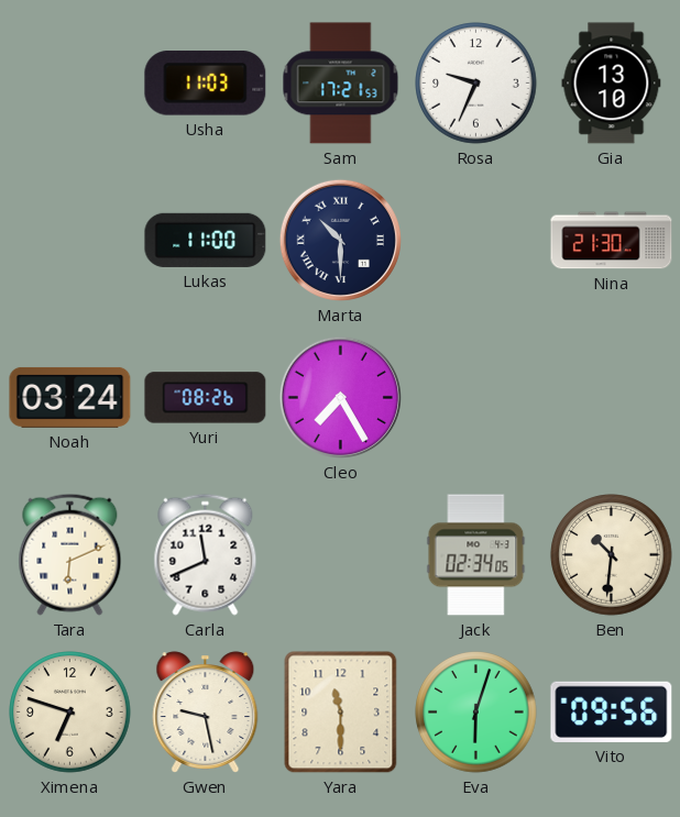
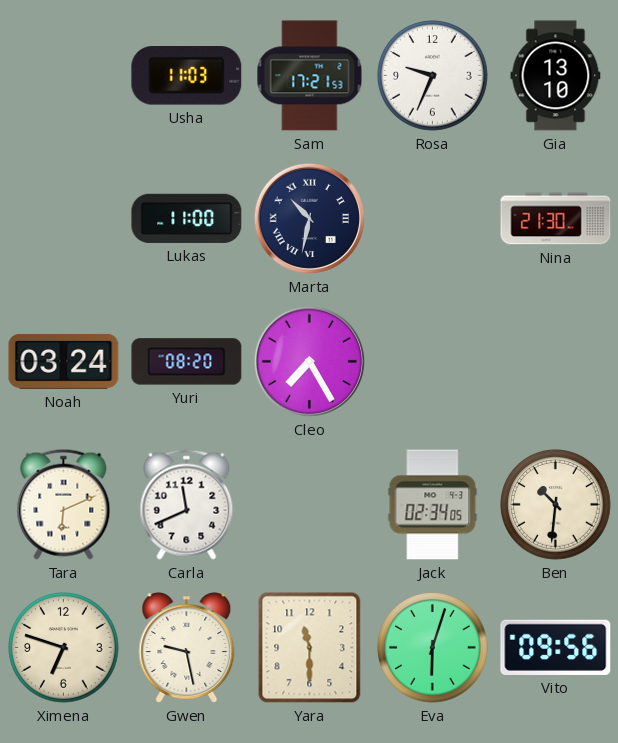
Marta: 10:30 -> 10:32 (309, 218)
Yuri: 08:26 -> 08:20 (187, 362)
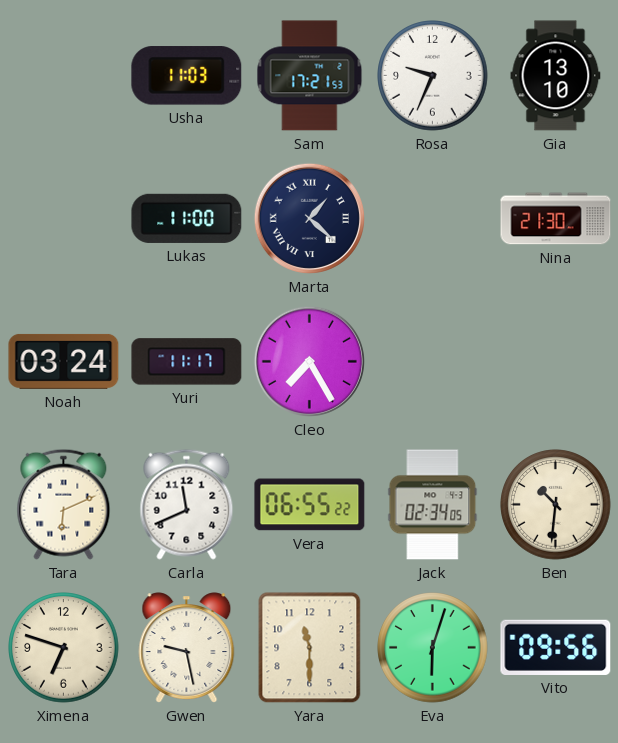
Marta: 10:32 -> 1:22 (309, 218)
Yuri: 08:20 -> 11:17 (187, 362)
Vera: none -> 06:55 (310, 505)
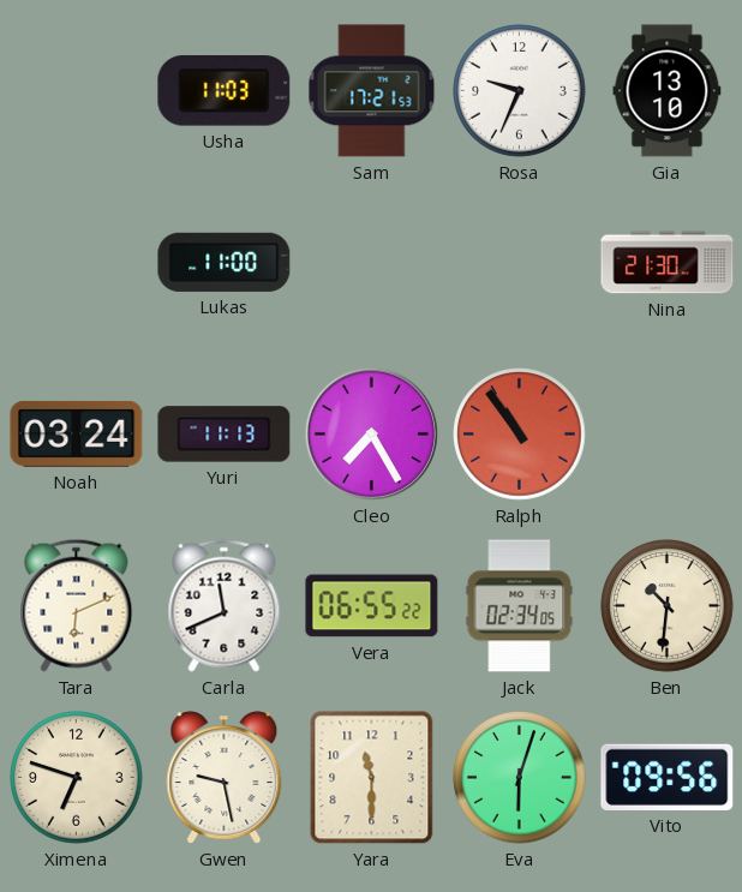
Marta: 1:22 -> none (309, 218)
Yuri: 11:17 -> 11:13 (225, 435)
Ralph: none -> 10:54 (520, 435)
